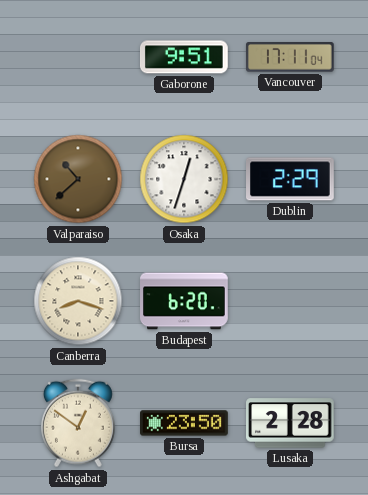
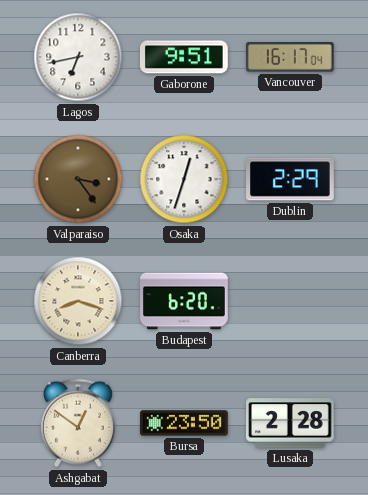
Lagos: none -> 6:43 (78, 57)
Vancouver: 17:11 -> 16:17 (290, 57)
Valparaiso: 10:38 -> 3:24 (78, 179)
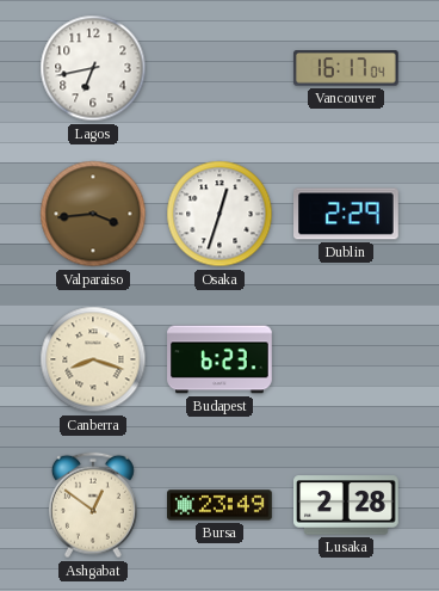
Gaborone: 9:51 -> none (185, 57)
Valparaiso: 3:24 -> 3:44 (93, 214)
Budapest: 6:20 -> 6:23 (219, 359)
Bursa: 23:50 -> 23:49 (219, 505)
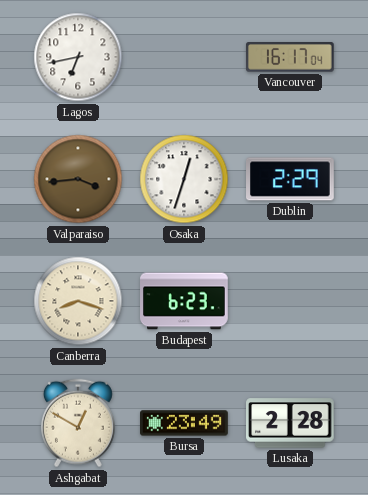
Ashgabat: 12:51 -> 12:50 (78, 423)
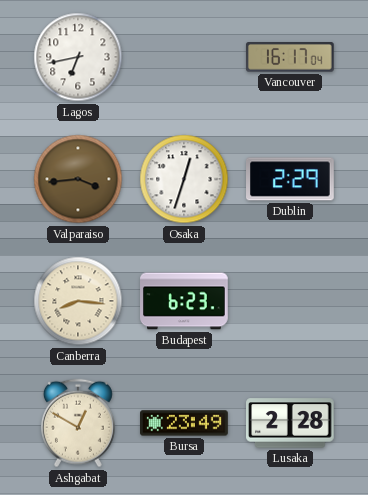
Canberra: 8:18 -> 8:16 (78, 301)
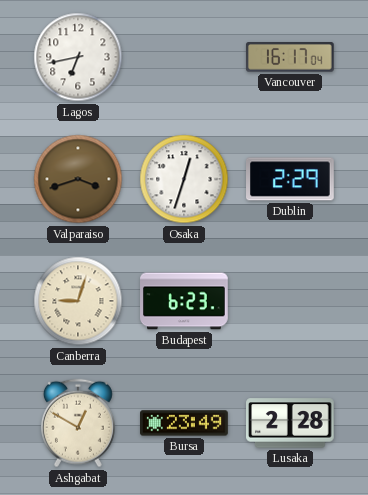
Valparaiso: 3:44 -> 3:42 (78, 179)
Canberra: 8:16 -> 9:03 (78, 301)
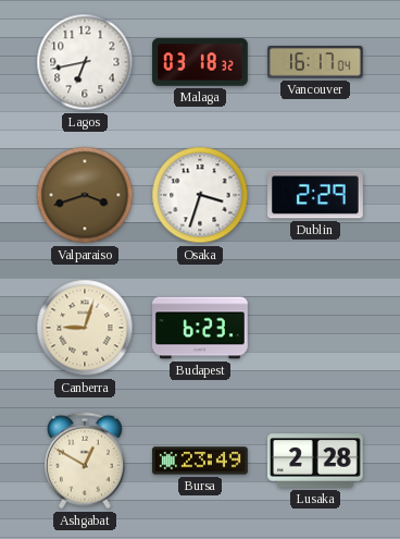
Malaga: none -> 03:18 (200, 62)
Osaka: 12:33 -> 3:33 (200, 195)
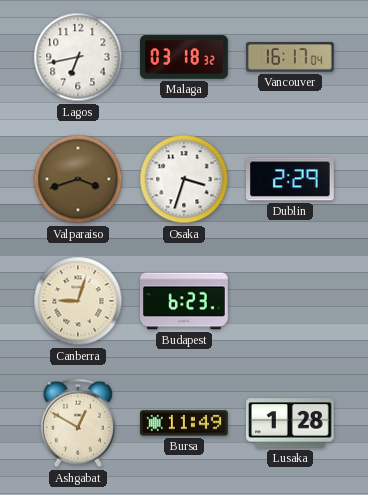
Bursa: 23:49 -> 11:49 (184, 423)
Lusaka: 2:28 -> 1:28 (291, 423)
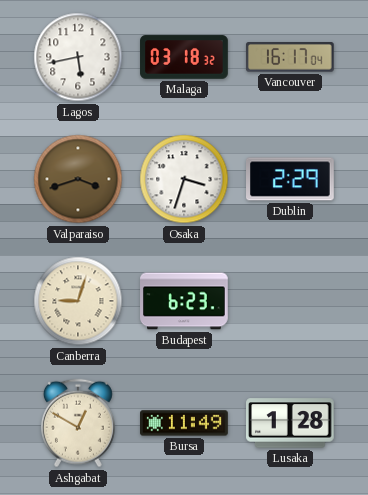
Lagos: 6:43 -> 5:43 (78, 57)
